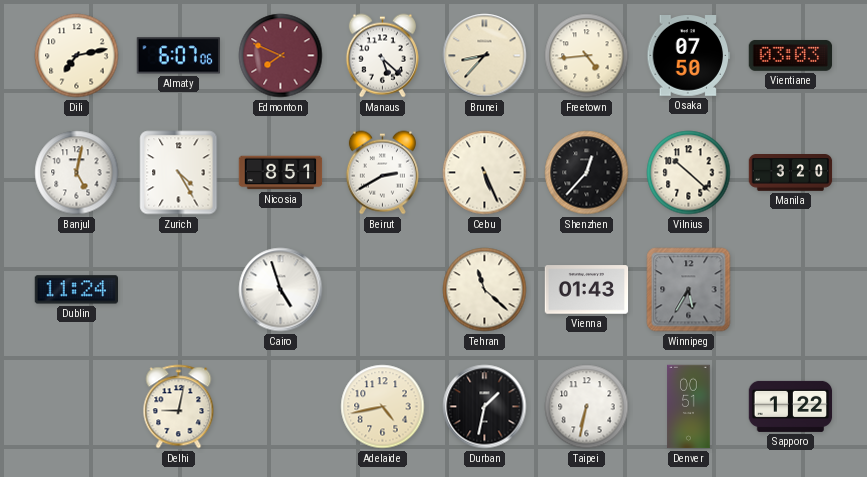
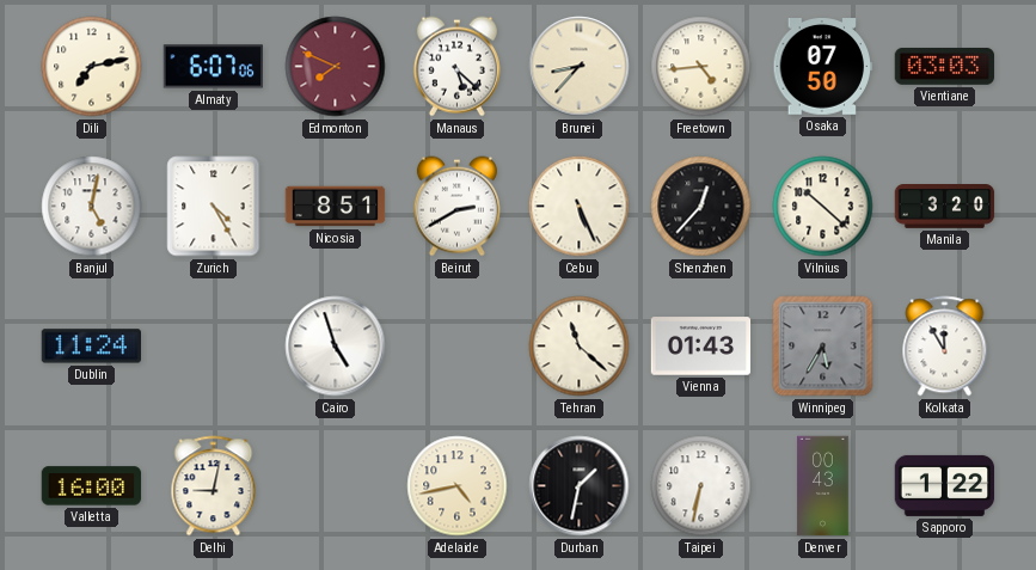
Kolkata: none -> 11:55 (945, 347)
Valletta: none -> 16:00 (92, 486)
Denver: 00:51 -> 00:43 (823, 486)
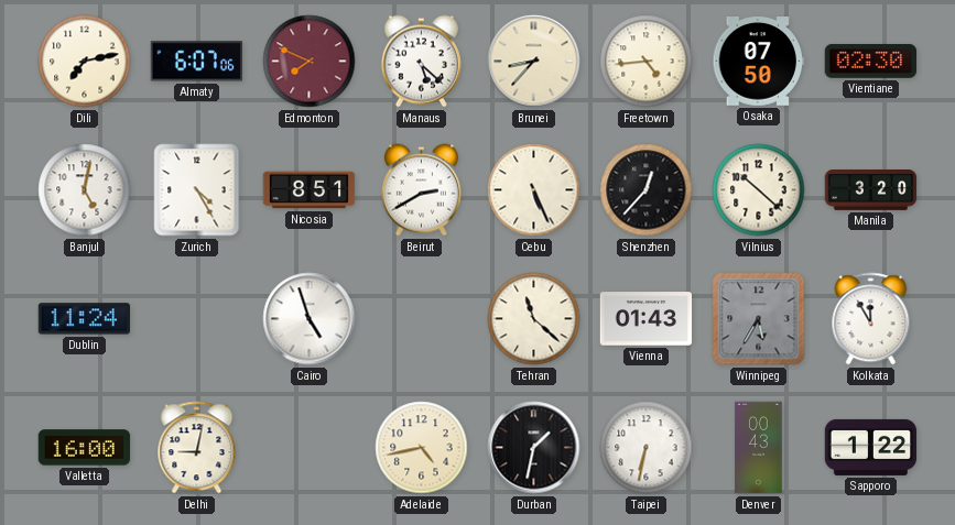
Vientiane: 03:03 -> 02:30 (871, 62)
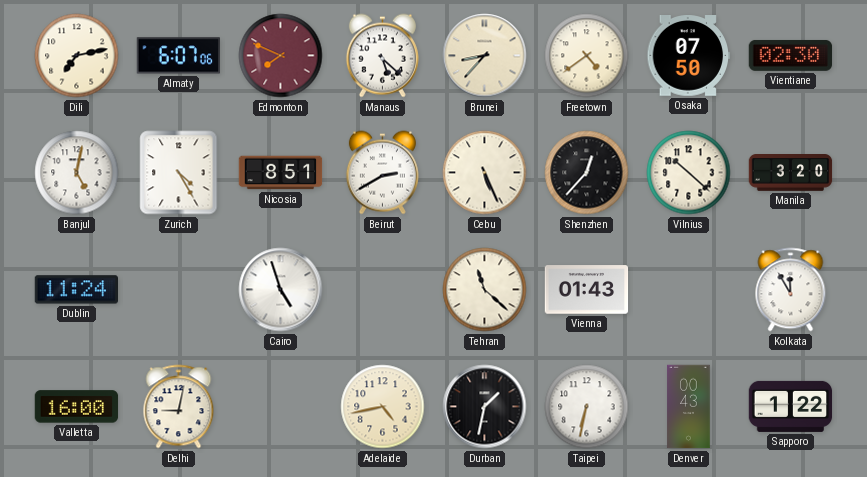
Freetown: 4:44 -> 4:39 (587, 56)
Winnipeg: 5:35 -> none (759, 319)
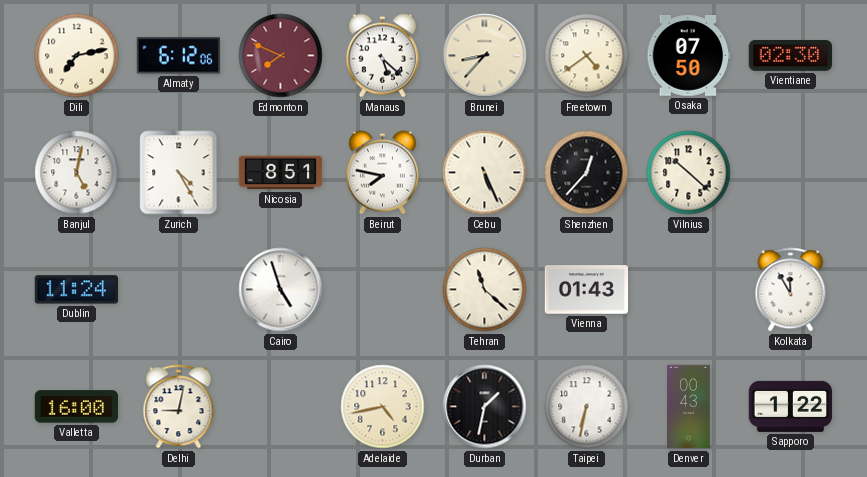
Almaty: 6:07 -> 6:12 (178, 56)
Beirut: 2:40 -> 7:47 (382, 173)
Manila: 3:20 -> none (791, 173)
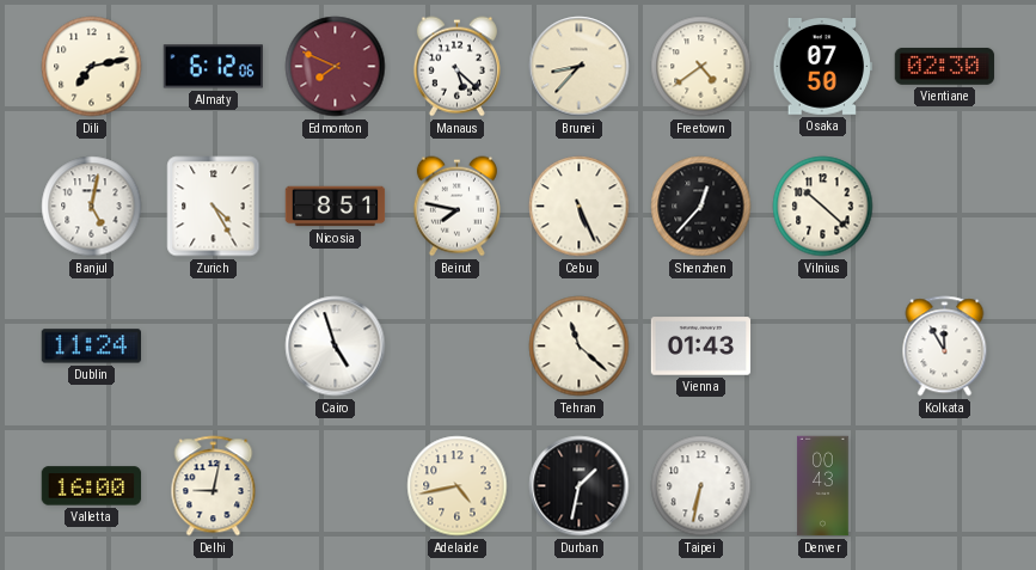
Sapporo: 1:22 -> none (791, 406)
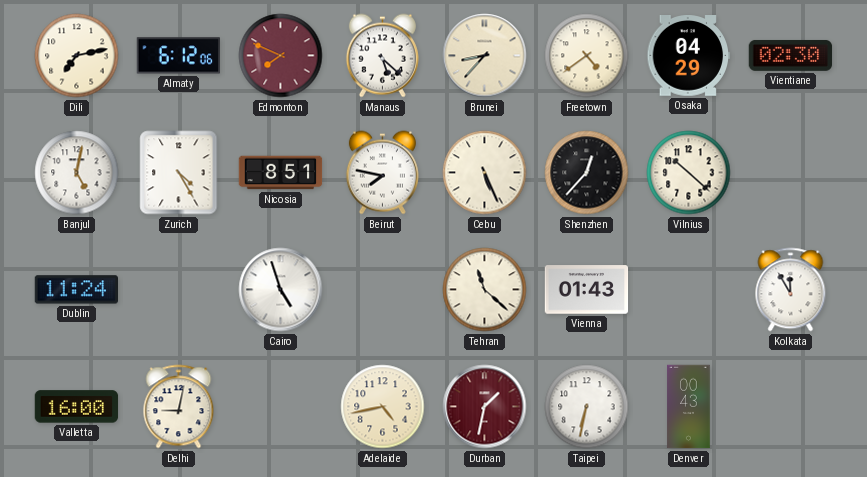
Osaka: 07:50 -> 04:29 (689, 56)
Durban dial: black -> burgundy (485, 407)
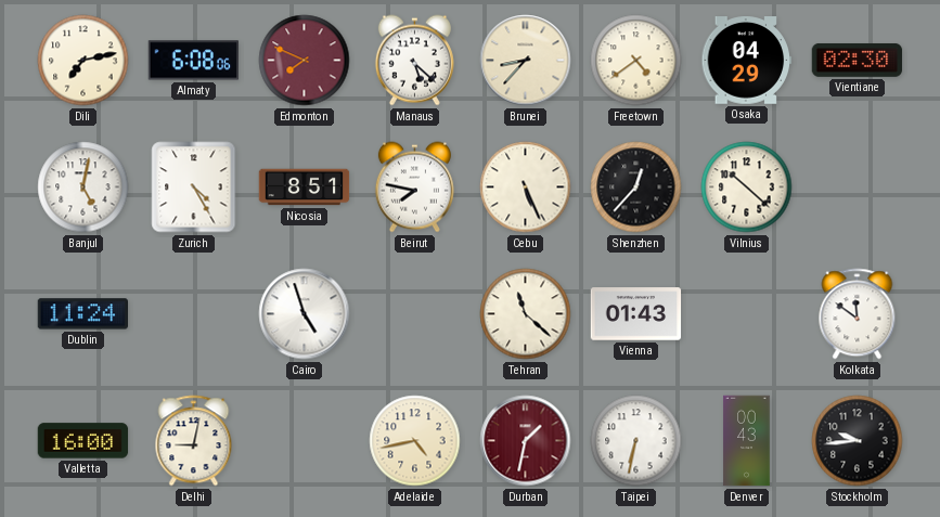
Almaty: 6:12 -> 6:08 (193, 61)
Kolkata: 11:55 -> 11:51 (858, 314)
Stockholm: none -> 9:44 (858, 441)
